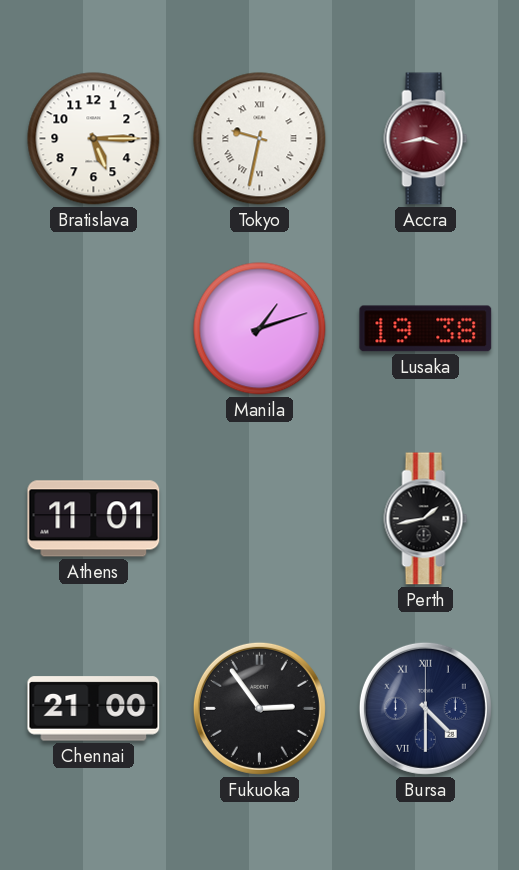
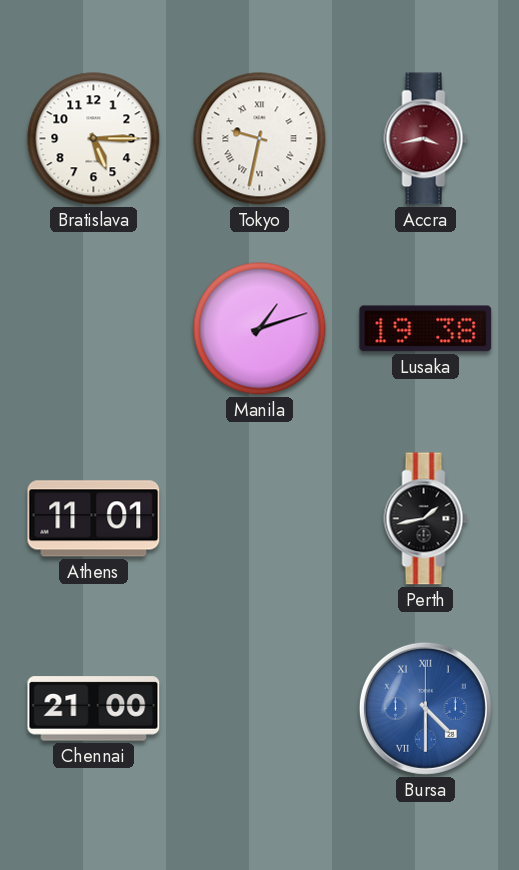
Fukuoka: 2:54 -> none (259, 708)
Bursa dial: navy -> blue (425, 708)
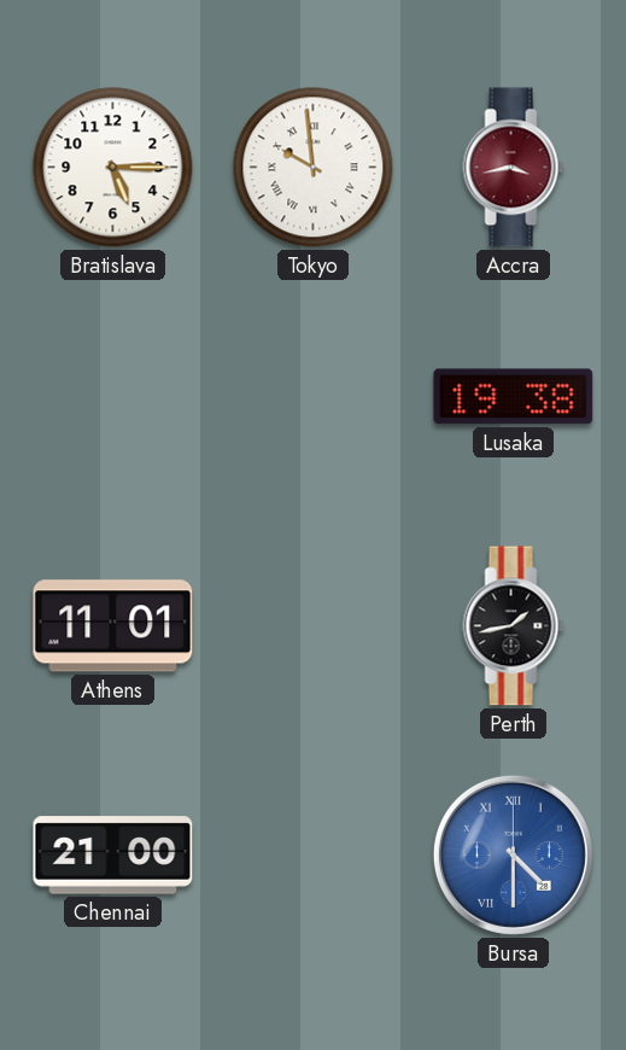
Tokyo: 9:32 -> 9:59 (314, 168)
Manila: 1:12 -> none (260, 329)
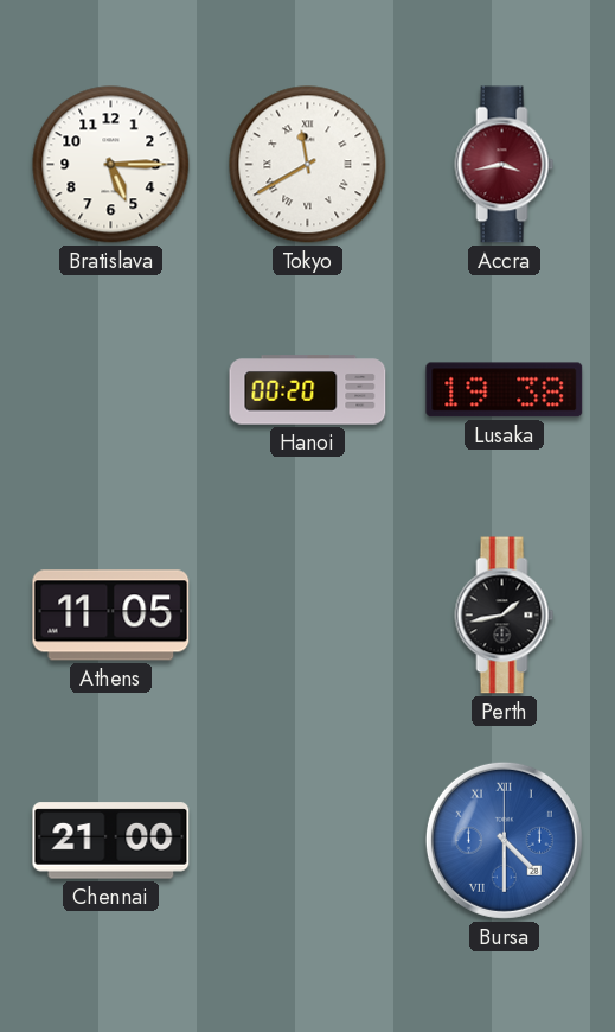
Tokyo: 9:59 -> 11:40 (308, 165)
Hanoi: none -> 00:20 (308, 390)
Athens: 11:01 -> 11:05 (111, 616)
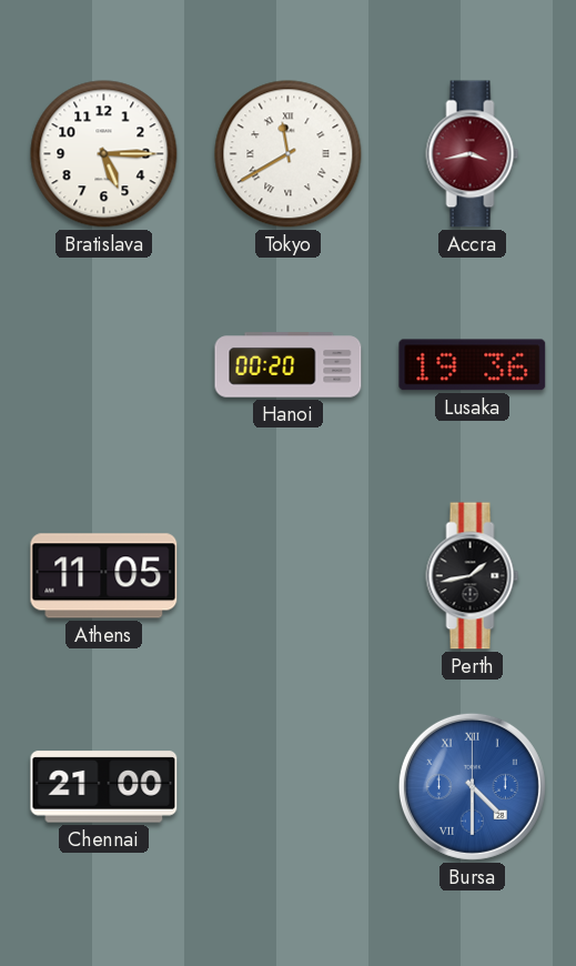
Lusaka: 19:38 -> 19:36 (473, 365)
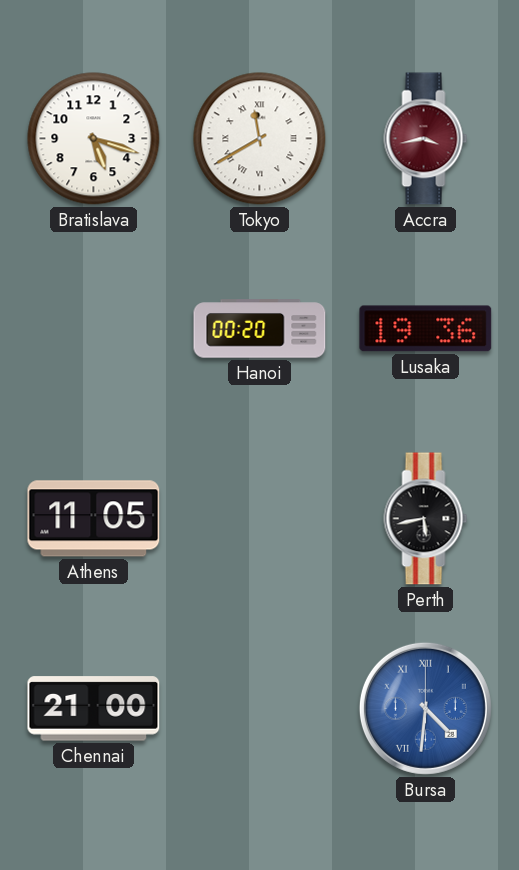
Bratislava: 5:15 -> 5:18 (94, 139)
Perth: 1:43 -> 5:43 (426, 519)
Bursa: 4:30 -> 4:31 (425, 708)
